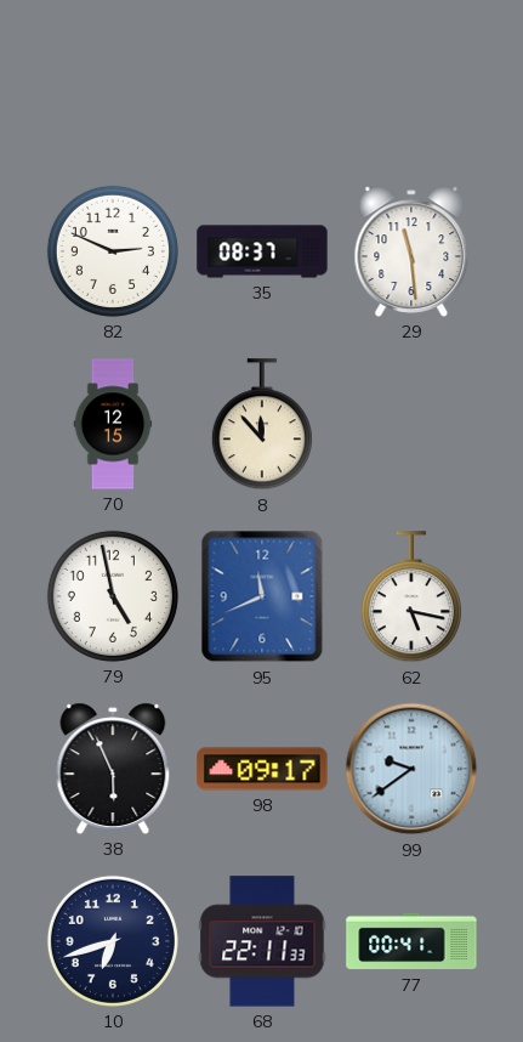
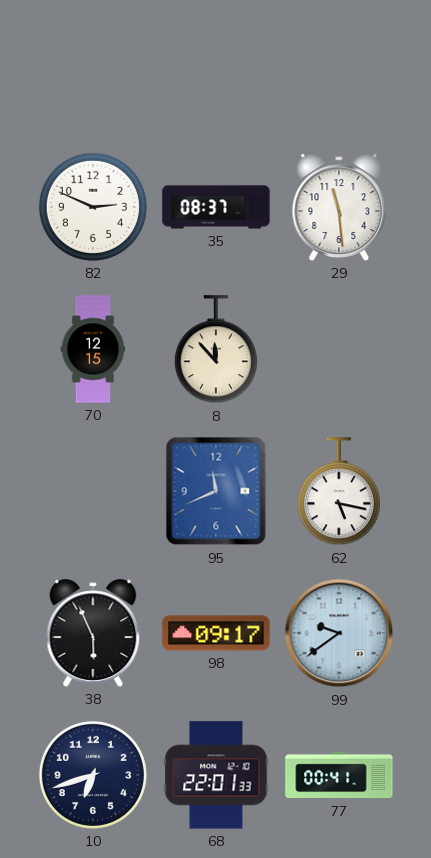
79: 4:58 -> none (113, 596)
68: 22:11 -> 22:01 (216, 775)
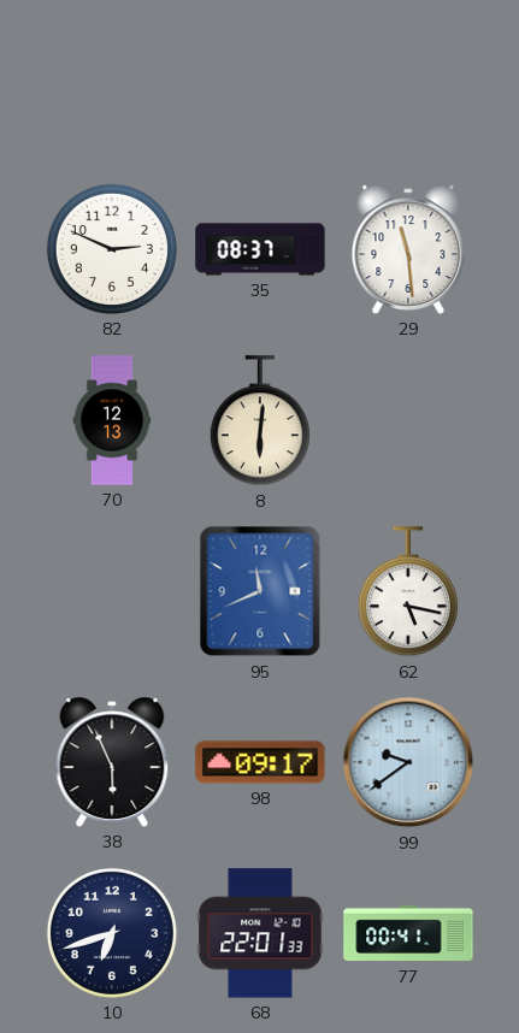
70: 12:15 -> 12:13 (112, 420)
8: 11:53 -> 6:01 (260, 421)
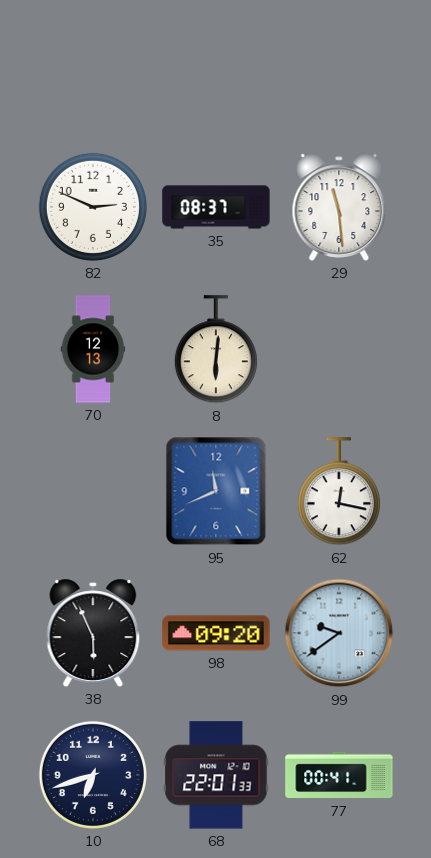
62: 5:17 -> 12:17 (339, 492)
98: 09:17 -> 09:20 (216, 633)
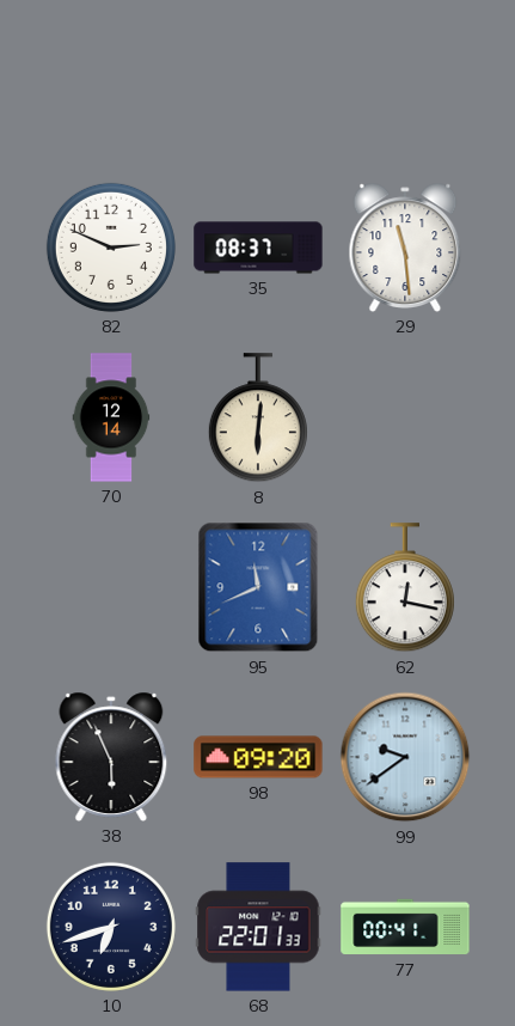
70: 12:13 -> 12:14 (111, 417)
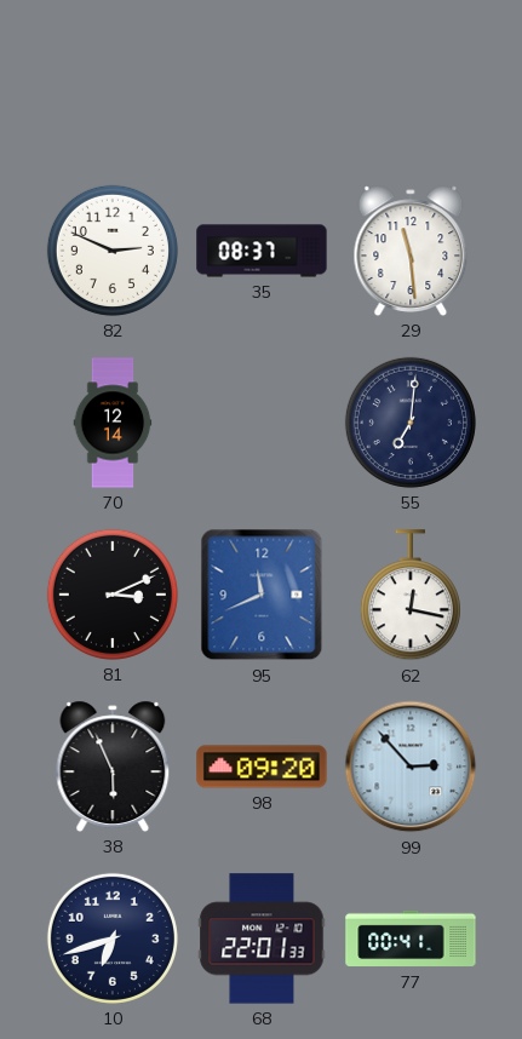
8: 6:01 -> none (258, 419)
55: none -> 7:01 (411, 423)
81: none -> 3:11 (113, 595)
99: 9:39 -> 2:53 (411, 767)
